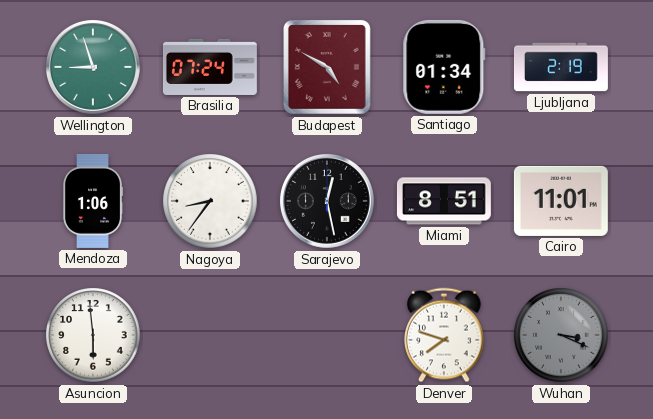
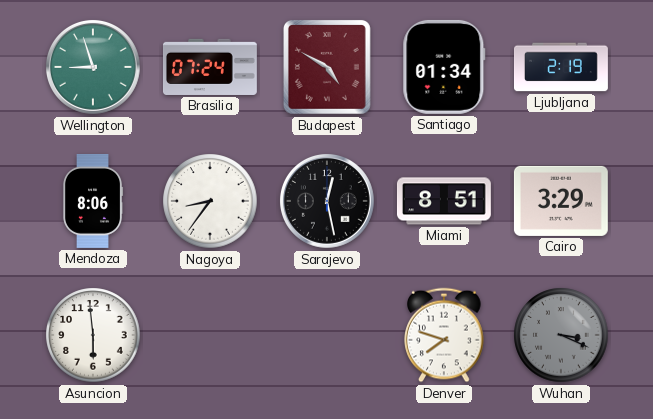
Mendoza: 1:06 -> 8:06 (93, 201)
Cairo: 11:01 -> 3:29 (561, 201)
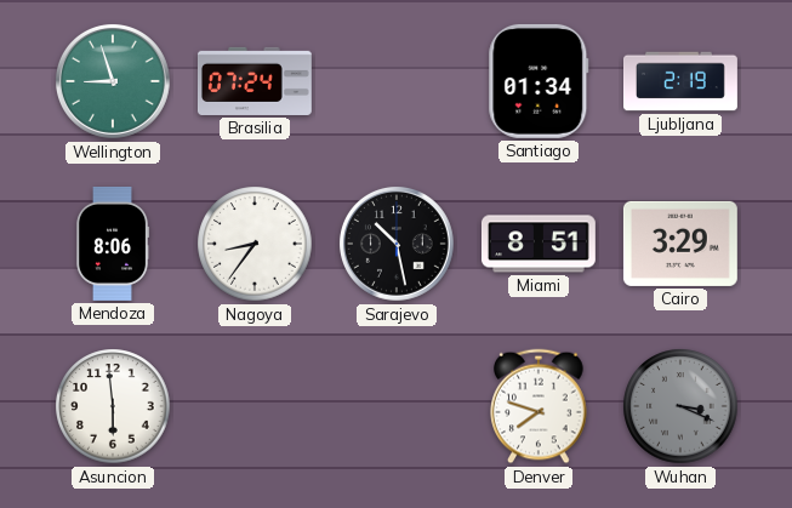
Budapest: 4:50 -> none (327, 67)
Sarajevo: 12:28 -> 10:28 (397, 244)
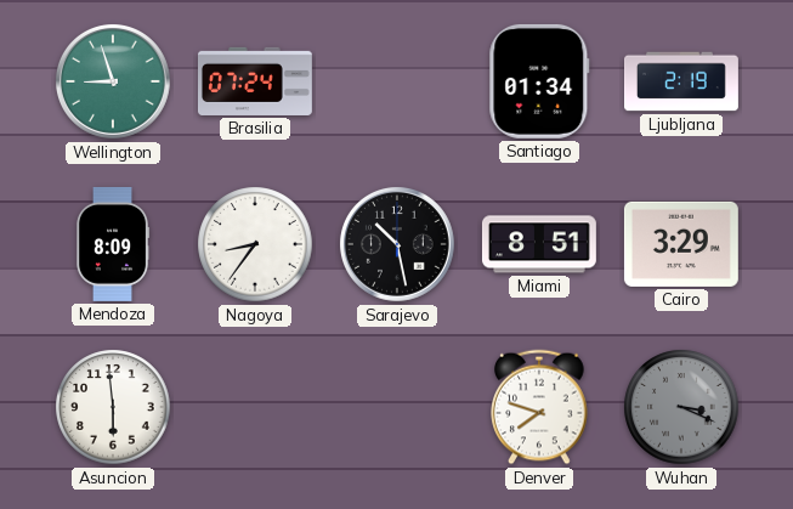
Mendoza: 8:06 -> 8:09 (113, 244)
